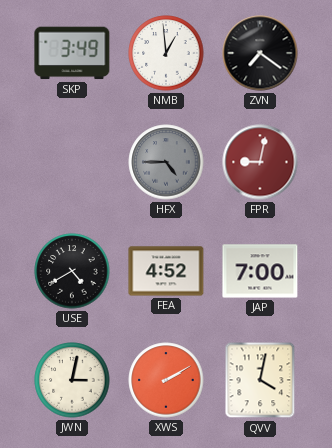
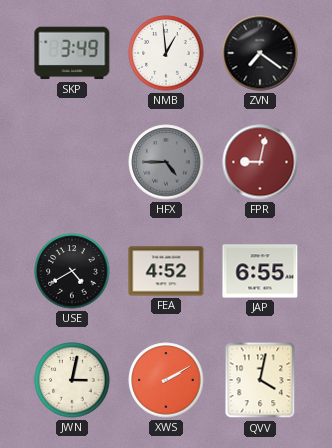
JAP: 7:00 -> 6:55 (260, 271)
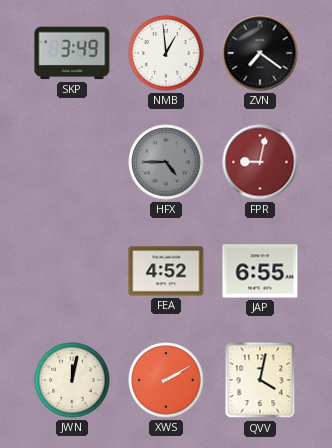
USE: 4:40 -> none (72, 271)
JWN: 3:02 -> 12:02 (72, 380)
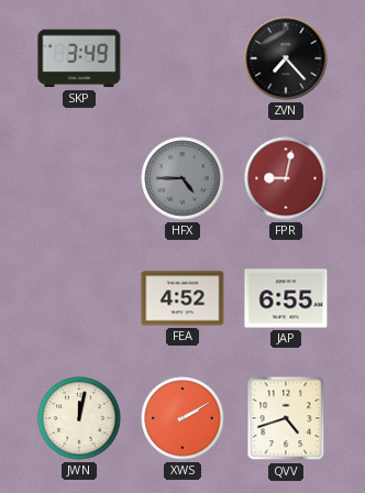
NMB: 12:59 -> none (166, 53)
ZVN: 7:21 -> 7:23 (286, 58)
QVV: 4:02 -> 4:42 (286, 418)
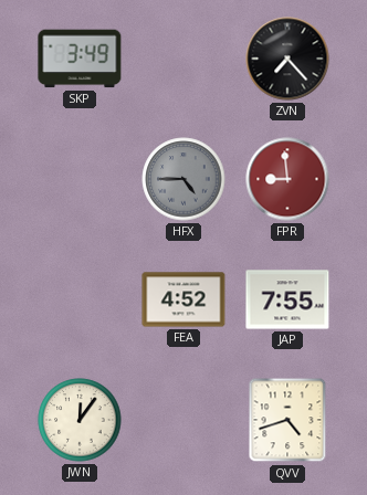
FPR: 9:02 -> 8:59 (287, 179)
JAP: 6:55 -> 7:55 (287, 299)
JWN: 12:02 -> 12:06 (80, 420)
XWS: 2:10 -> none (182, 418)
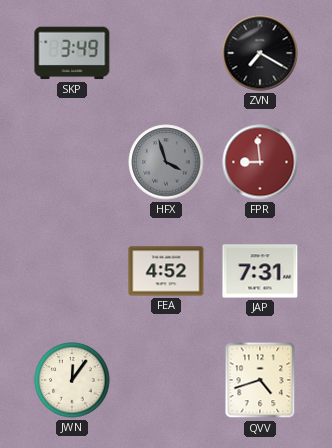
ZVN: 7:23 -> 7:20 (260, 53)
HFX: 4:45 -> 3:57 (166, 162)
JAP: 7:55 -> 7:31 (260, 271)
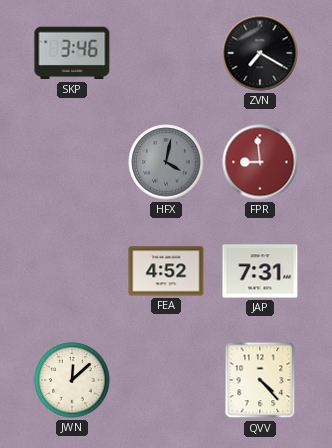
SKP: 3:49 -> 3:46 (72, 53)
HFX: 3:57 -> 4:02 (166, 162)
JWN: 12:06 -> 12:08 (72, 380)
QVV: 4:42 -> 4:23 (260, 380)
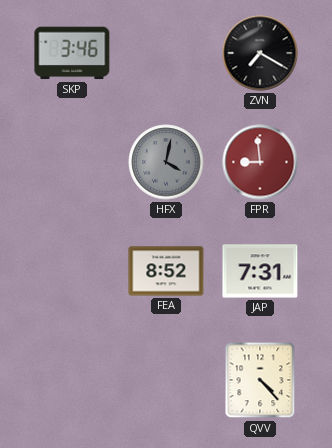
FEA: 4:52 -> 8:52 (166, 271)
JWN: 12:08 -> none (72, 380)
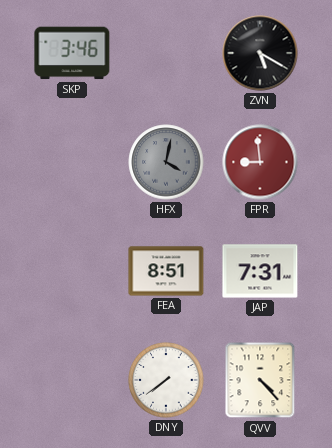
ZVN: 7:20 -> 5:20 (260, 53)
FEA: 8:52 -> 8:51 (166, 271)
DNY: none -> 7:39 (166, 380)
